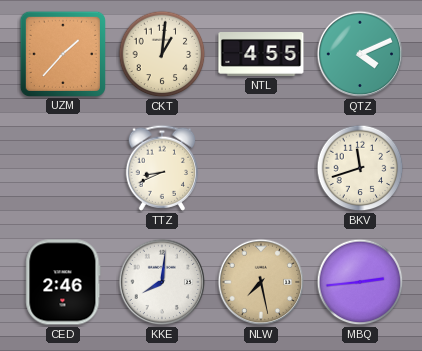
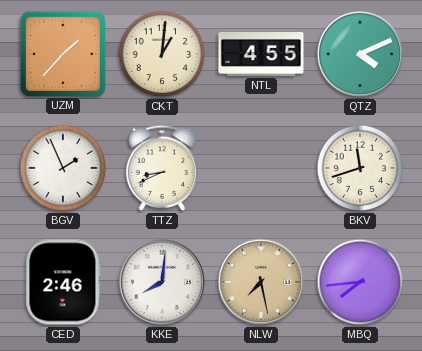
BGV: none -> 1:56 (63, 168)
MBQ: 2:44 -> 7:44 (360, 282)
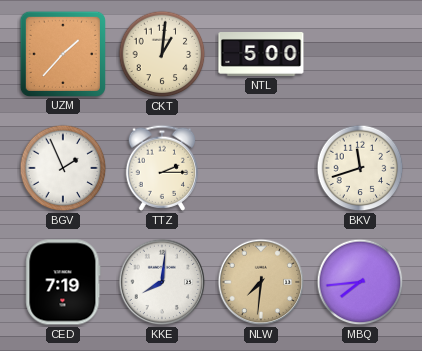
NTL: 4:55 -> 5:00 (261, 55)
QTZ: 4:11 -> none (360, 54)
TTZ: 8:41 -> 2:15 (162, 168)
CED: 2:46 -> 7:19 (63, 282)
NLW: 7:28 -> 7:31 (261, 282)
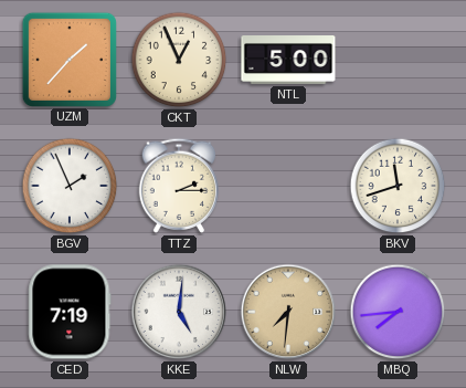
CKT: 1:01 -> 12:56 (179, 60)
KKE: 8:01 -> 5:01 (179, 312)
